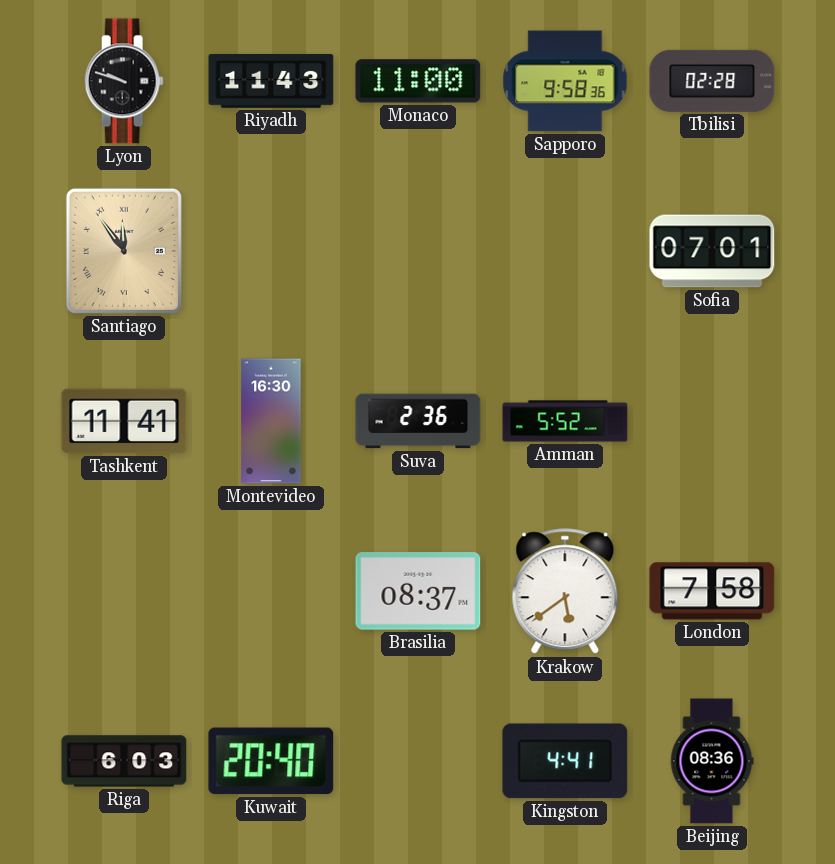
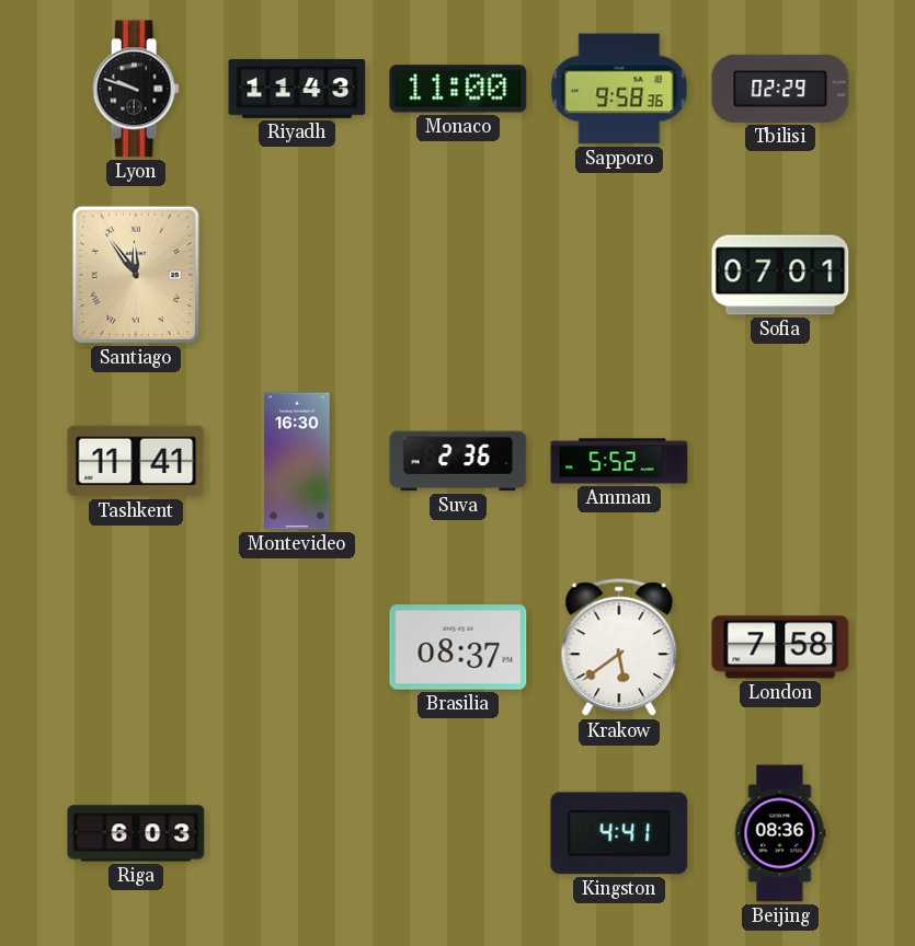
Tbilisi: 02:28 -> 02:29 (780, 89)
Kuwait: 20:40 -> none (271, 761)
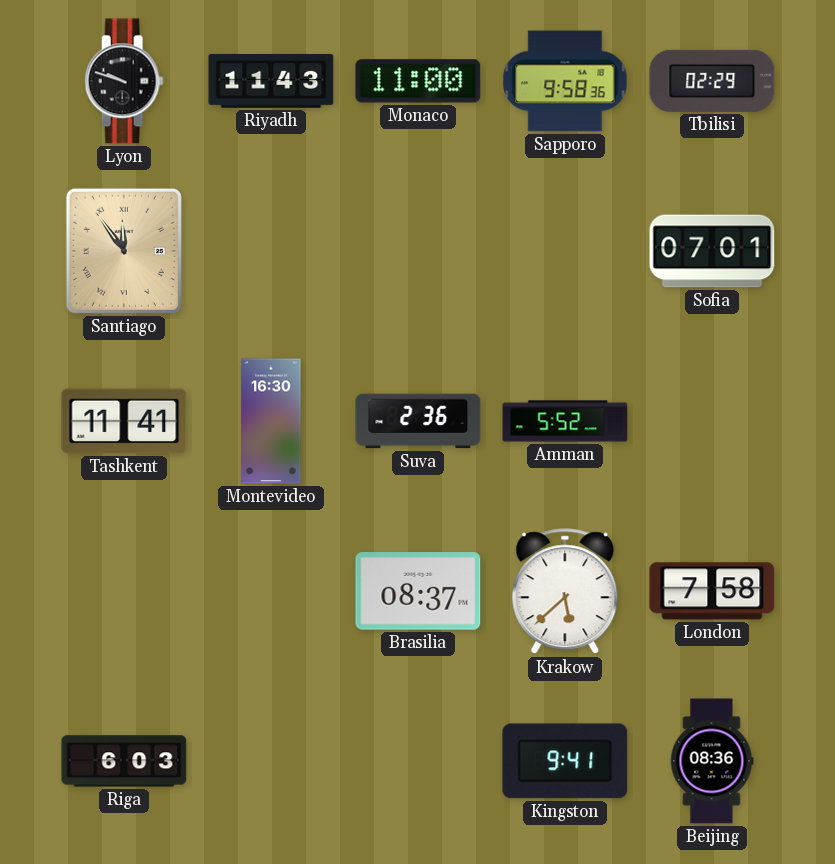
Krakow: 5:39 -> 5:38 (565, 592)
Kingston: 4:41 -> 9:41 (565, 761)
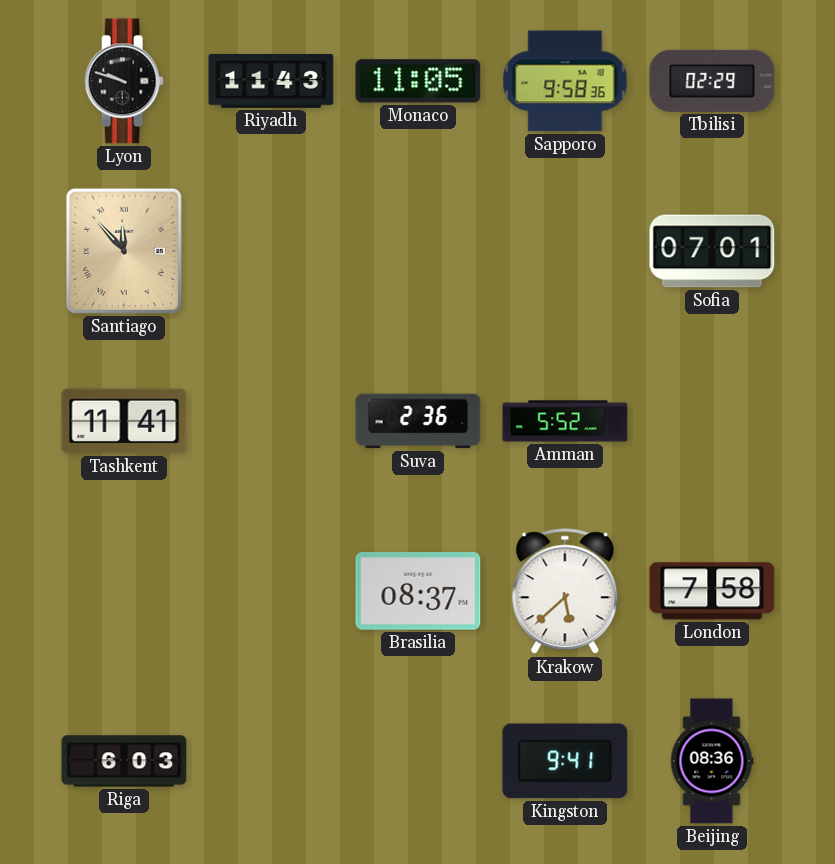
Monaco: 11:00 -> 11:05 (418, 81)
Santiago: 11:54 -> 11:53 (124, 251)
Montevideo: 16:30 -> none (271, 421)
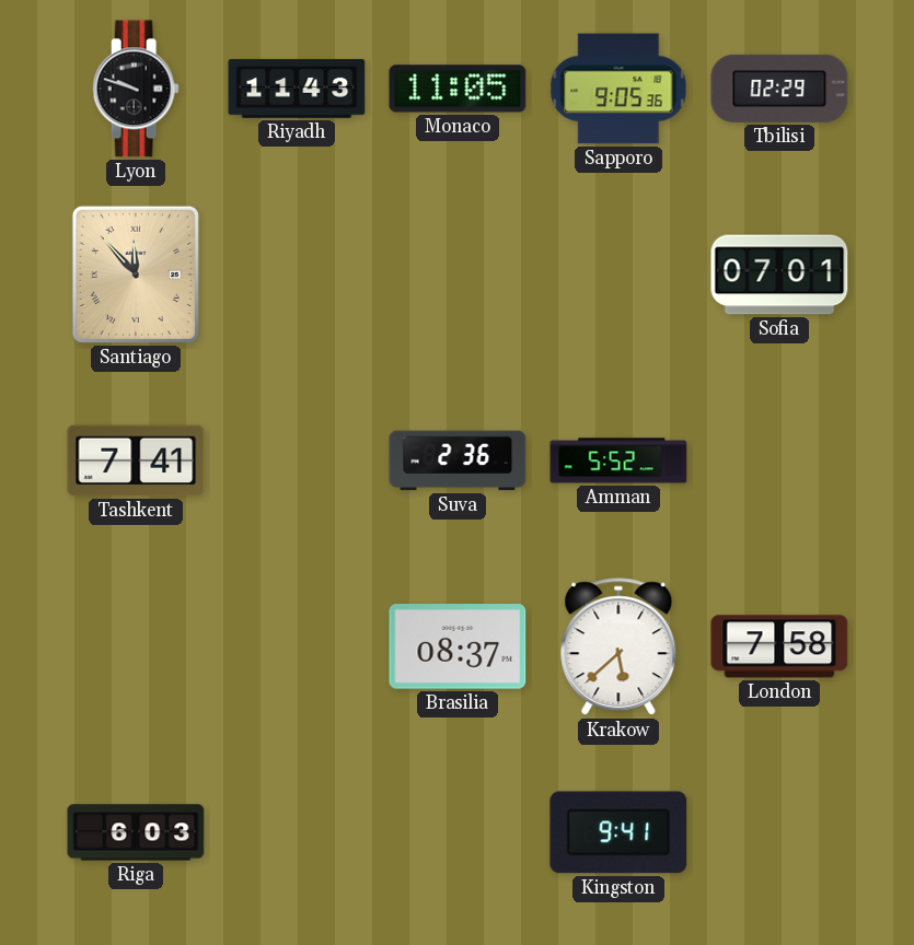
Sapporo: 9:58 -> 9:05 (618, 89)
Tashkent: 11:41 -> 7:41 (136, 460)
Beijing: 08:36 -> none (712, 761)
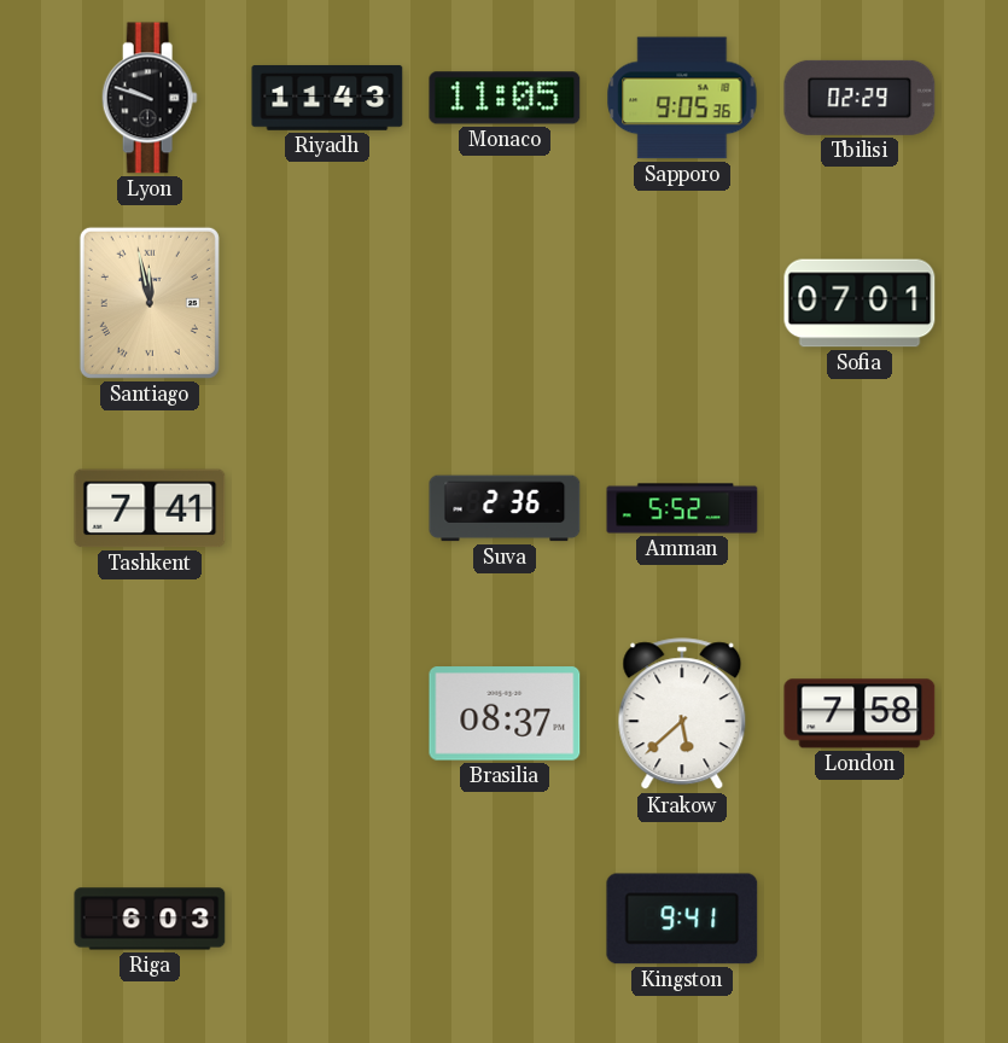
Santiago: 11:53 -> 11:58 (150, 303)
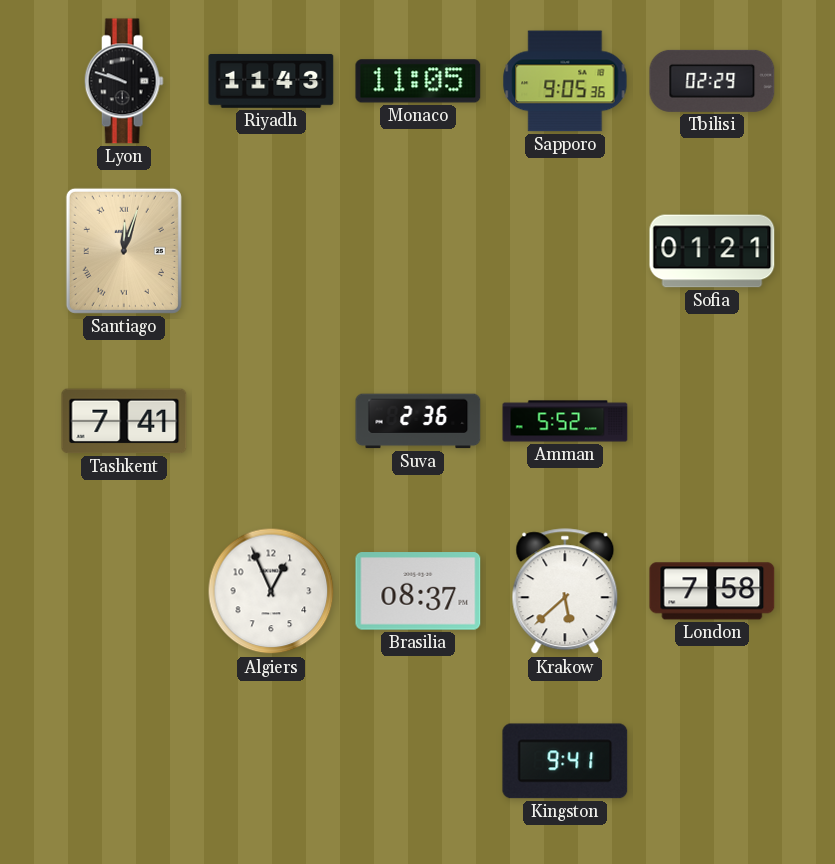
Santiago: 11:58 -> 12:03 (124, 251)
Sofia: 07:01 -> 01:21 (712, 251)
Algiers: none -> 12:56 (271, 591)
Riga: 6:03 -> none (150, 919)
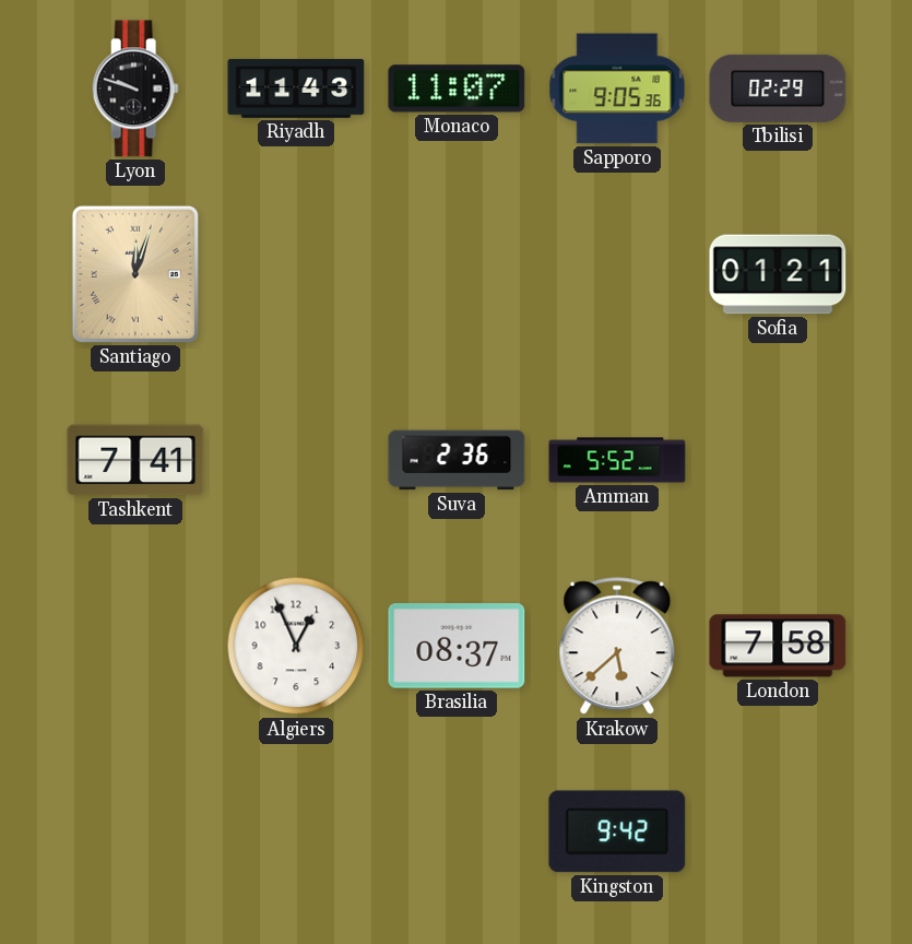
Monaco: 11:05 -> 11:07 (457, 88)
Kingston: 9:41 -> 9:42 (617, 831)
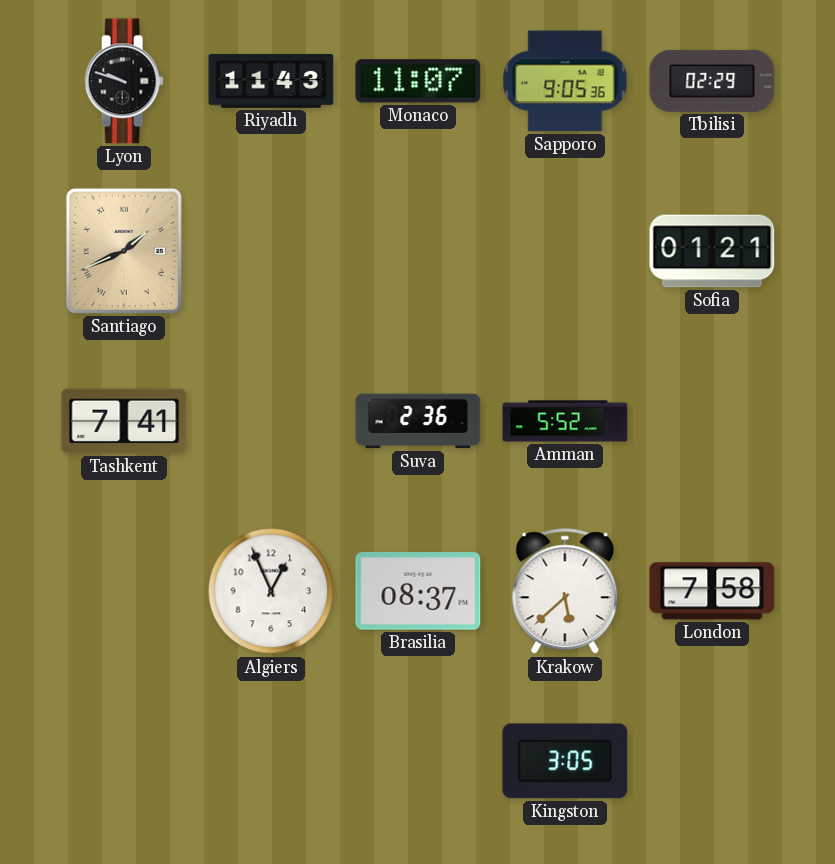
Santiago: 12:03 -> 1:41 (124, 251)
Kingston: 9:42 -> 3:05 (565, 761)
